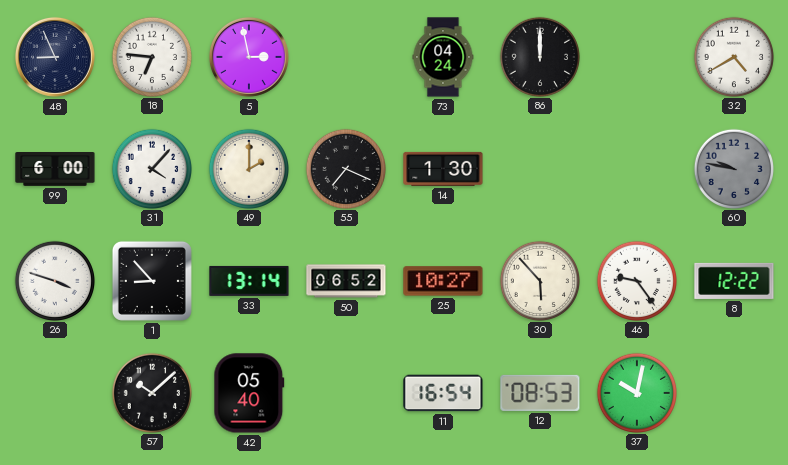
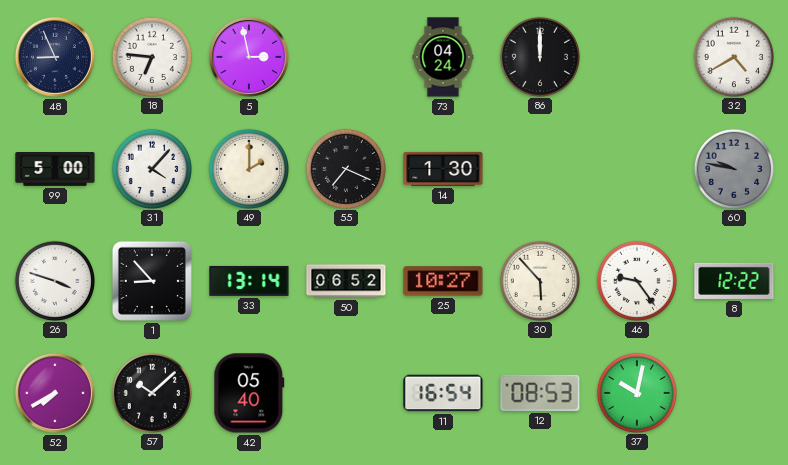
99: 6:00 -> 5:00 (55, 170)
52: none -> 7:40 (55, 393)
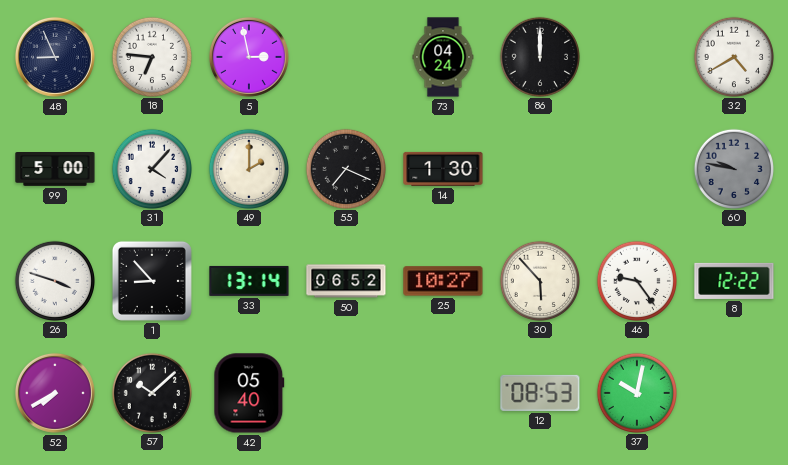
11: 16:54 -> none (443, 393)
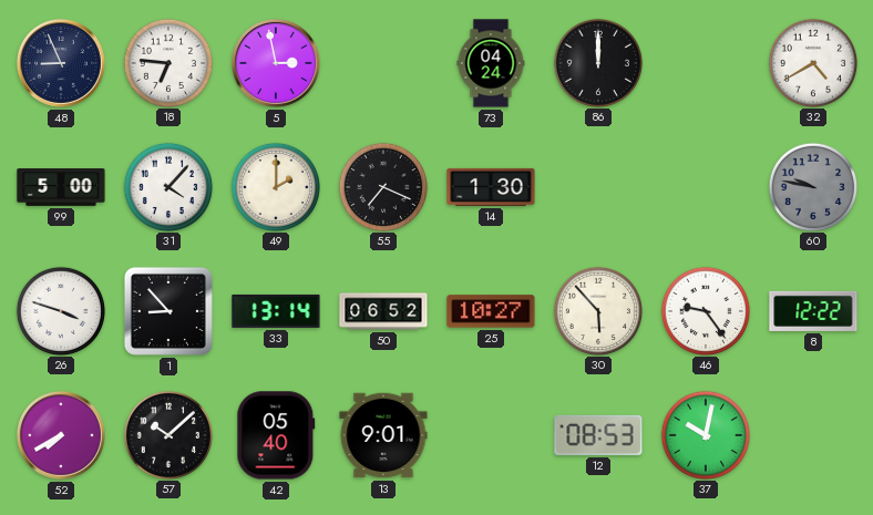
13: none -> 9:01 (383, 435)
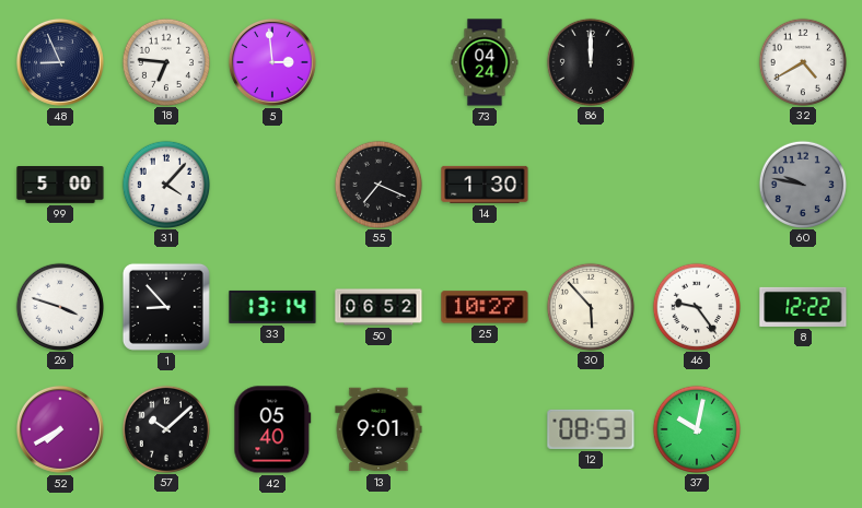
5: 2:58 -> 2:59 (272, 62)
49: 2:00 -> none (275, 186)
